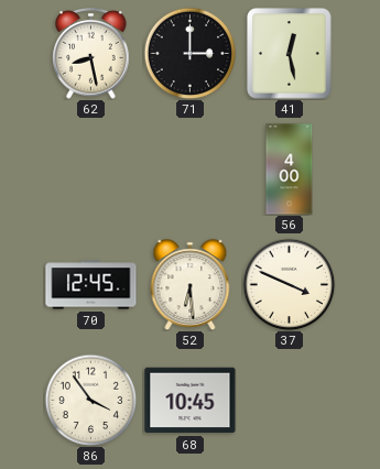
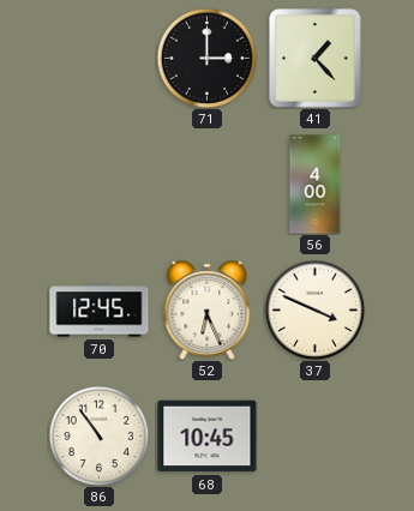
62: 8:28 -> none (91, 54)
41: 12:28 -> 1:23 (316, 59)
52: 6:29 -> 6:26 (208, 311)
86: 3:54 -> 10:54 (98, 435)
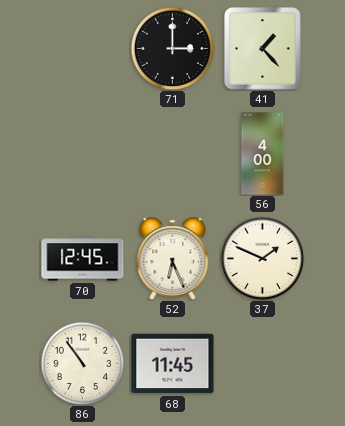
37: 3:49 -> 1:49 (262, 258)
68: 10:45 -> 11:45 (173, 364)
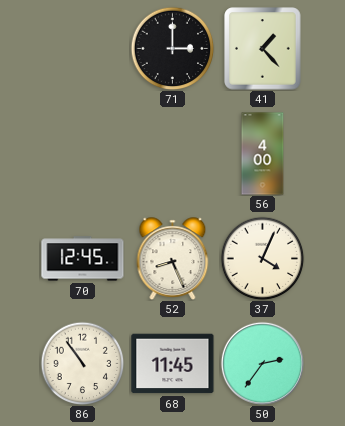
52: 6:26 -> 8:26 (173, 259)
37: 1:49 -> 4:04 (262, 258)
50: none -> 2:36 (262, 363)
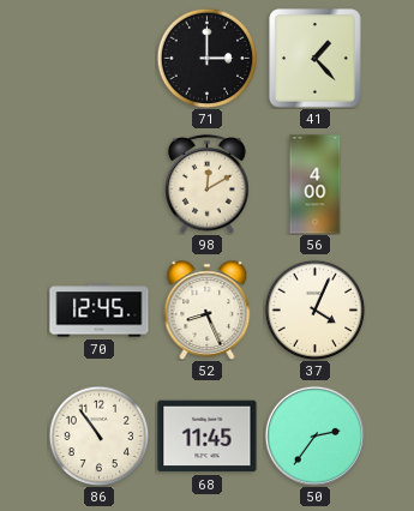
98: none -> 12:10 (208, 185)
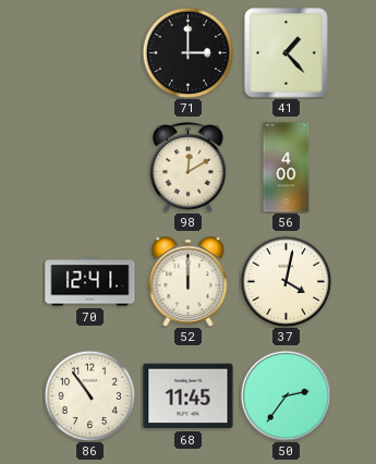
70: 12:45 -> 12:41 (90, 282)
52: 8:26 -> 12:00 (189, 282)
37: 4:04 -> 4:02 (286, 281)
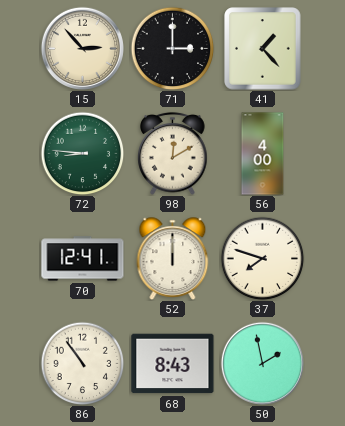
15: none -> 2:53 (82, 48)
72: none -> 8:46 (82, 153)
37: 4:02 -> 7:48 (262, 258)
68: 11:45 -> 8:43 (173, 364)
50: 2:36 -> 1:58 (262, 363)
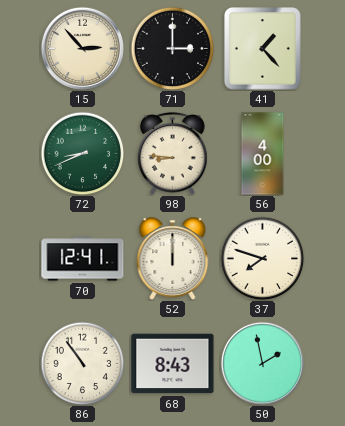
72: 8:46 -> 8:41 (82, 153)
98: 12:10 -> 8:46 (173, 154)
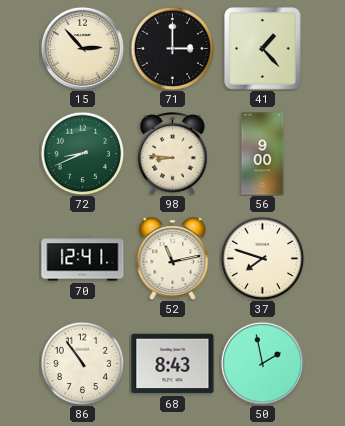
56: 4:00 -> 9:00 (263, 154)
52: 12:00 -> 11:13 (173, 259)
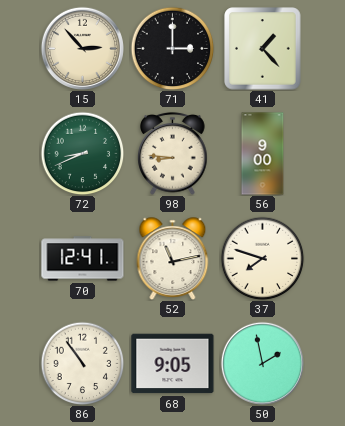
68: 8:43 -> 9:05 (173, 364)
